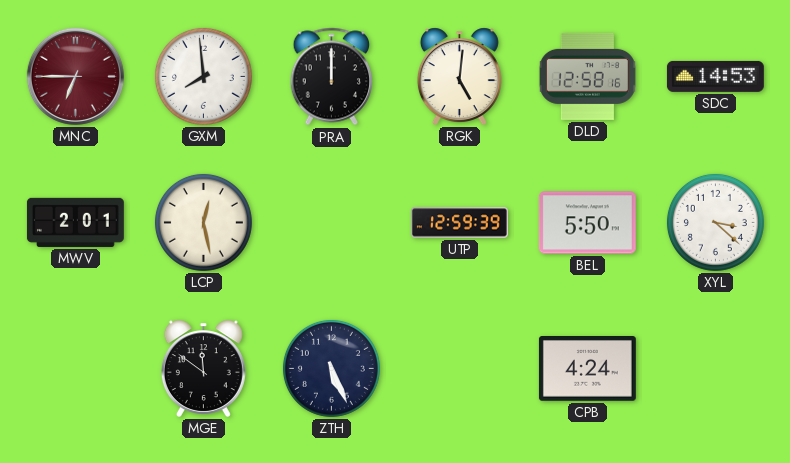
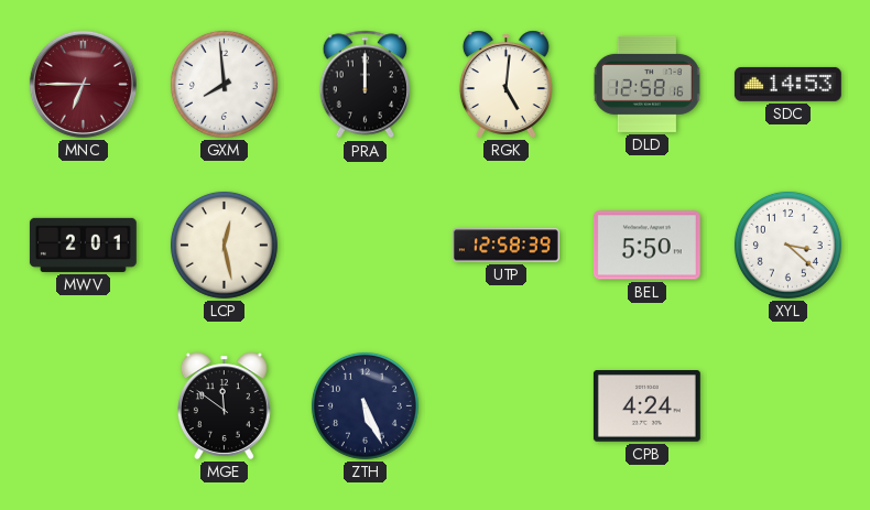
UTP: 12:59 -> 12:58 (507, 246)
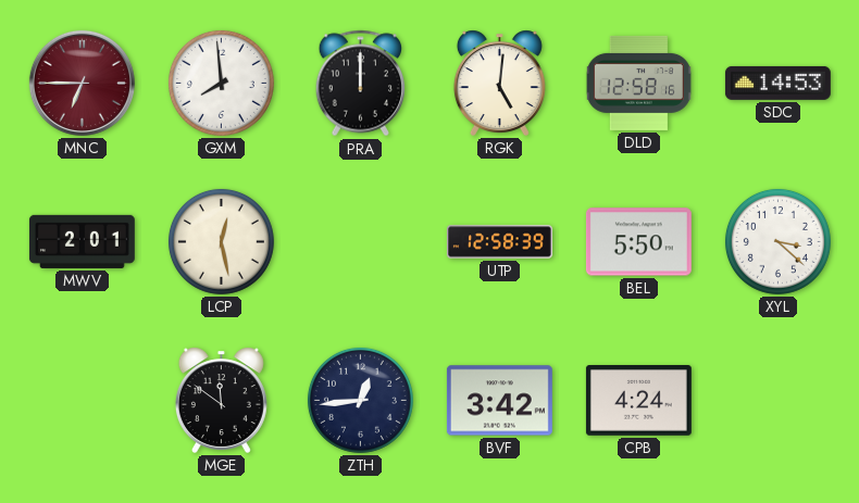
ZTH: 5:26 -> 12:44 (360, 400)
BVF: none -> 3:42 (499, 401)
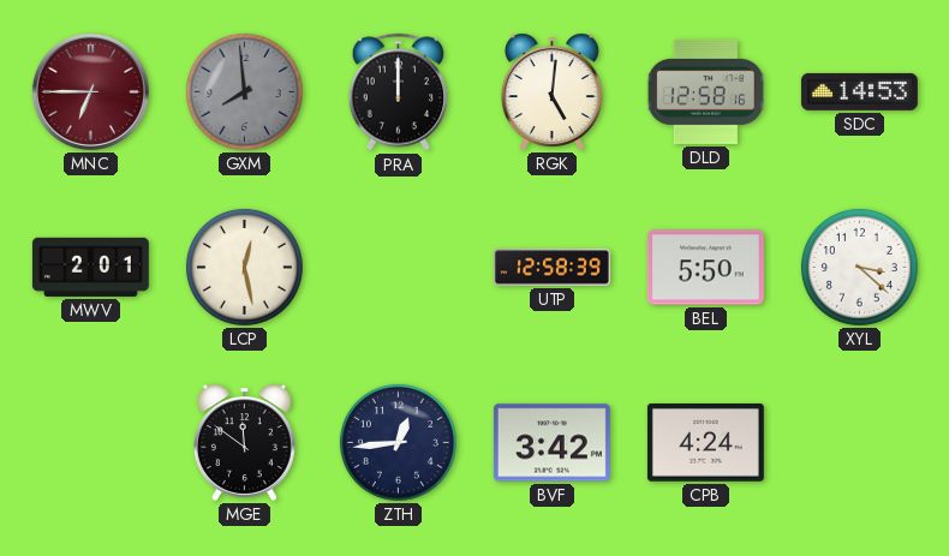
GXM dial: white -> grey (244, 91)
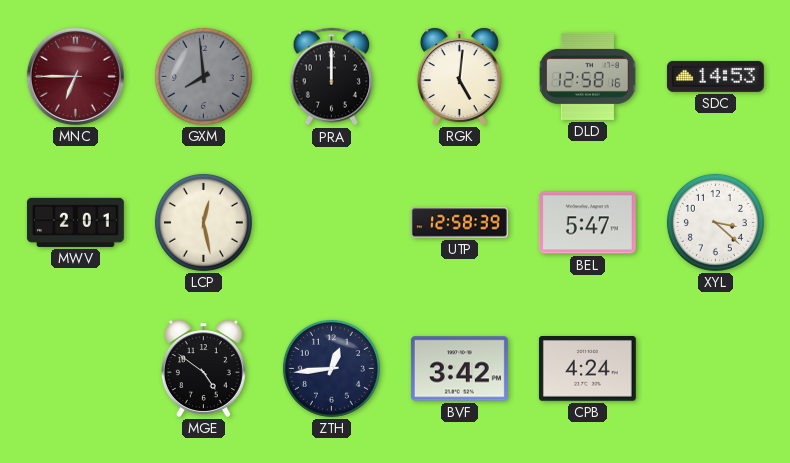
BEL: 5:50 -> 5:47 (587, 223)
MGE: 11:51 -> 4:51 (203, 368)
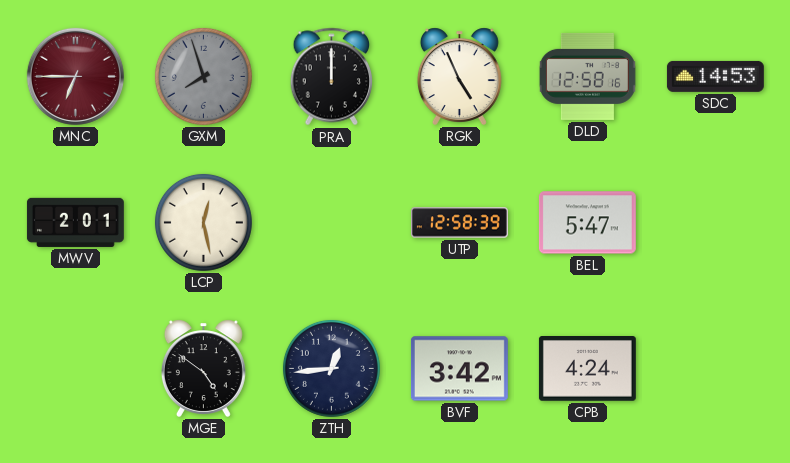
GXM: 7:59 -> 7:57 (203, 76)
RGK: 5:01 -> 4:56 (459, 76)
XYL: 3:22 -> none (715, 222)
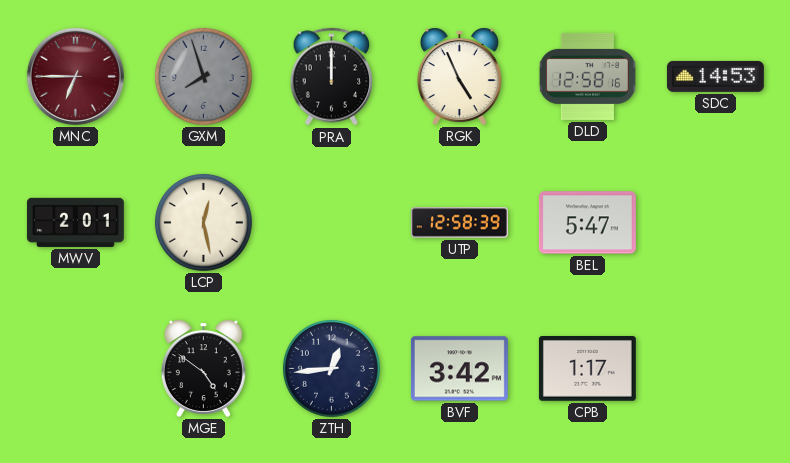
CPB: 4:24 -> 1:17 (587, 369)
